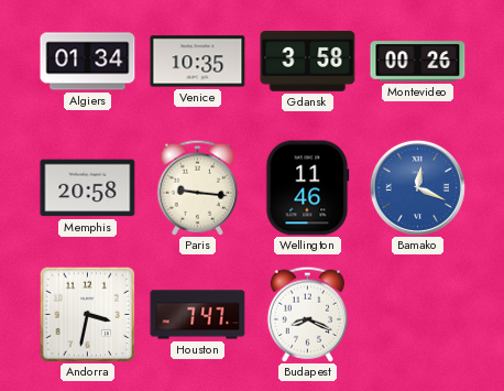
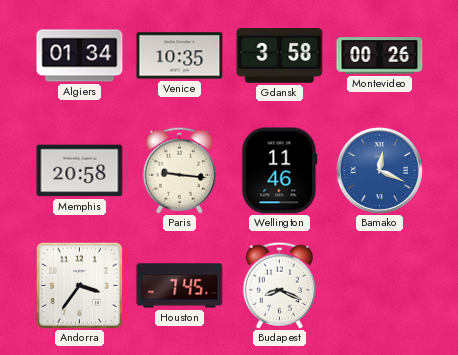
Andorra: 3:32 -> 3:36 (79, 285)
Houston: 7:47 -> 7:45 (180, 286)
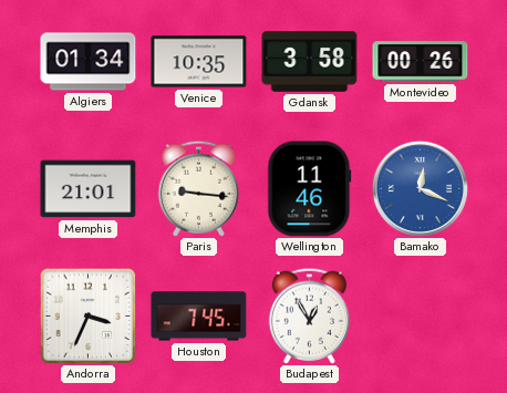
Memphis: 20:58 -> 21:01 (89, 189)
Andorra: 3:36 -> 3:34 (87, 316)
Budapest: 8:19 -> 12:55 (309, 316)
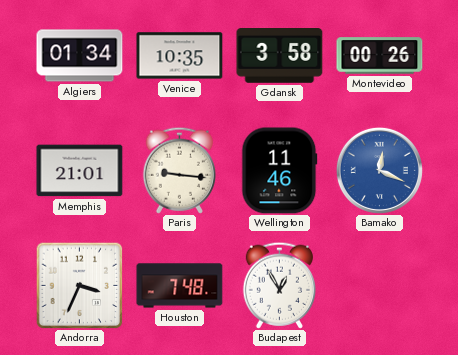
Houston: 7:45 -> 7:48 (180, 286)
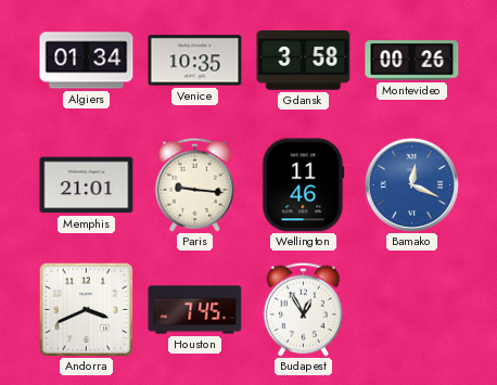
Andorra: 3:34 -> 3:41 (86, 309)
Houston: 7:48 -> 7:45 (195, 310)
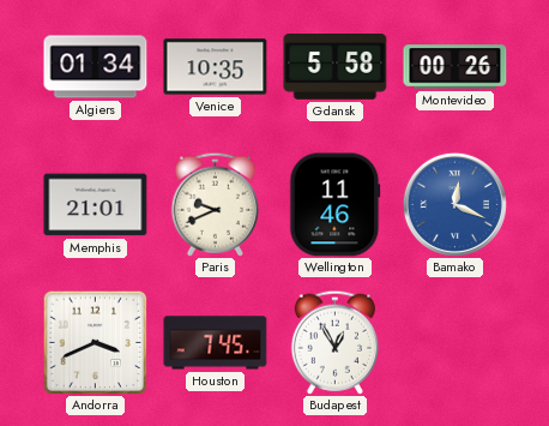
Gdansk: 3:58 -> 5:58 (336, 67)
Paris: 9:16 -> 9:41 (215, 204)
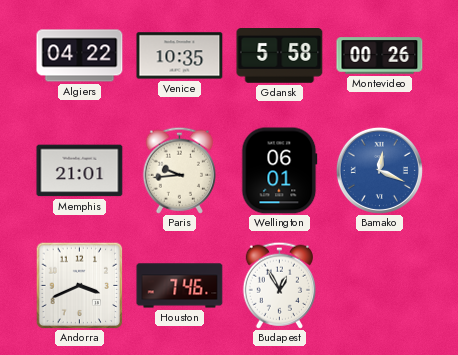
Algiers: 01:34 -> 04:22 (80, 56)
Paris: 9:41 -> 9:44 (179, 170)
Wellington: 11:46 -> 06:01 (280, 171)
Houston: 7:45 -> 7:46 (180, 286)
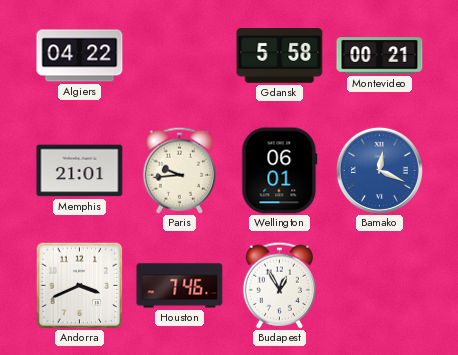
Venice: 10:35 -> none (180, 56)
Montevideo: 00:26 -> 00:21 (380, 56)
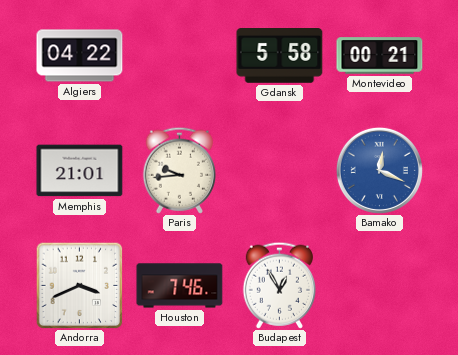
Wellington: 06:01 -> none (280, 171)
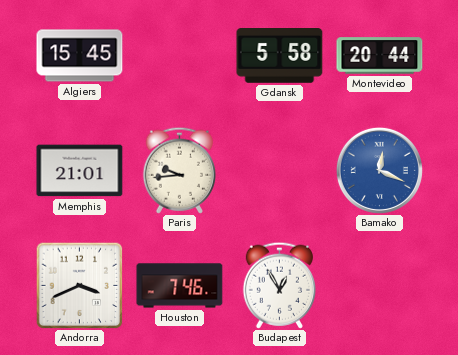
Algiers: 04:22 -> 15:45 (80, 56)
Montevideo: 00:21 -> 20:44 (380, 56)
